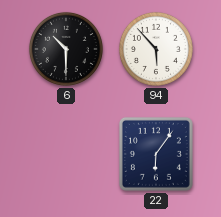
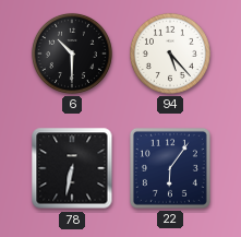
94: 5:53 -> 5:23 (170, 54)
78: none -> 6:32 (72, 168)
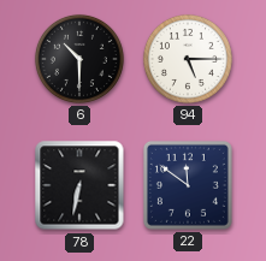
94: 5:23 -> 5:15 (188, 59)
22: 6:06 -> 11:51 (188, 185)
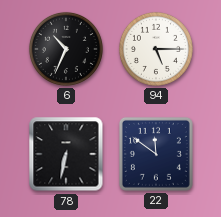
6: 10:30 -> 10:34 (66, 49)
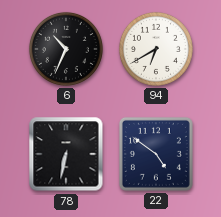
94: 5:15 -> 6:40 (156, 49)
22: 11:51 -> 4:51 (156, 154)
